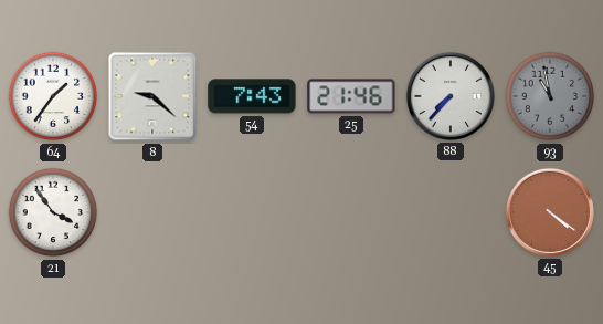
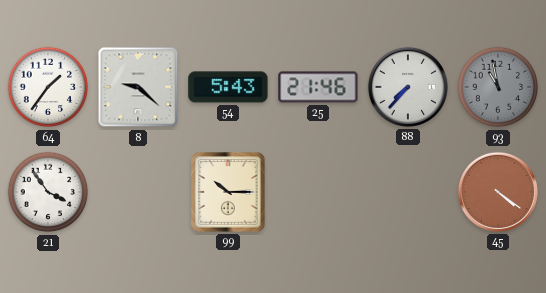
54: 7:43 -> 5:43 (228, 87)
99: none -> 10:15 (228, 192)
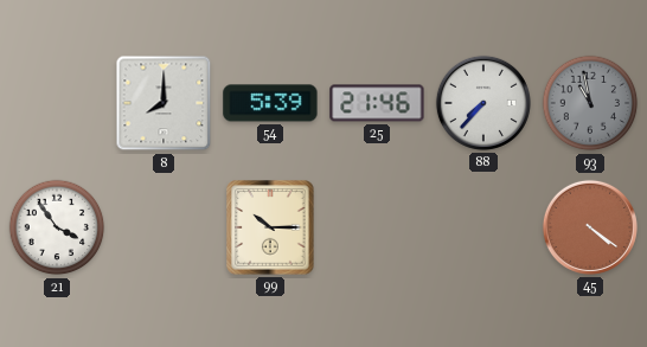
64: 1:36 -> none (48, 87)
8: 9:22 -> 8:00 (164, 103)
54: 5:43 -> 5:39 (270, 103)
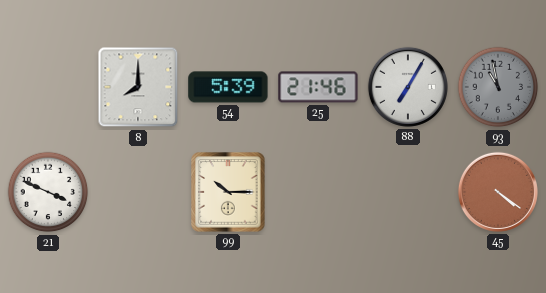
88: 7:37 -> 7:05 (408, 87)
21: 3:54 -> 3:49 (48, 192)
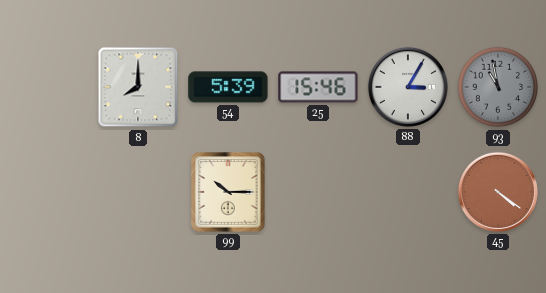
25: 21:46 -> 15:46 (318, 87)
88: 7:05 -> 3:05 (408, 87)
21: 3:49 -> none (48, 192)
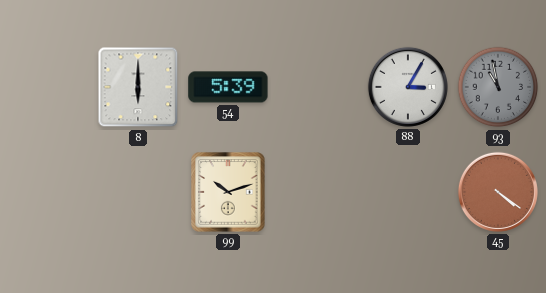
8: 8:00 -> 6:00 (138, 87)
25: 15:46 -> none (318, 87)
99: 10:15 -> 10:12 (228, 192)
